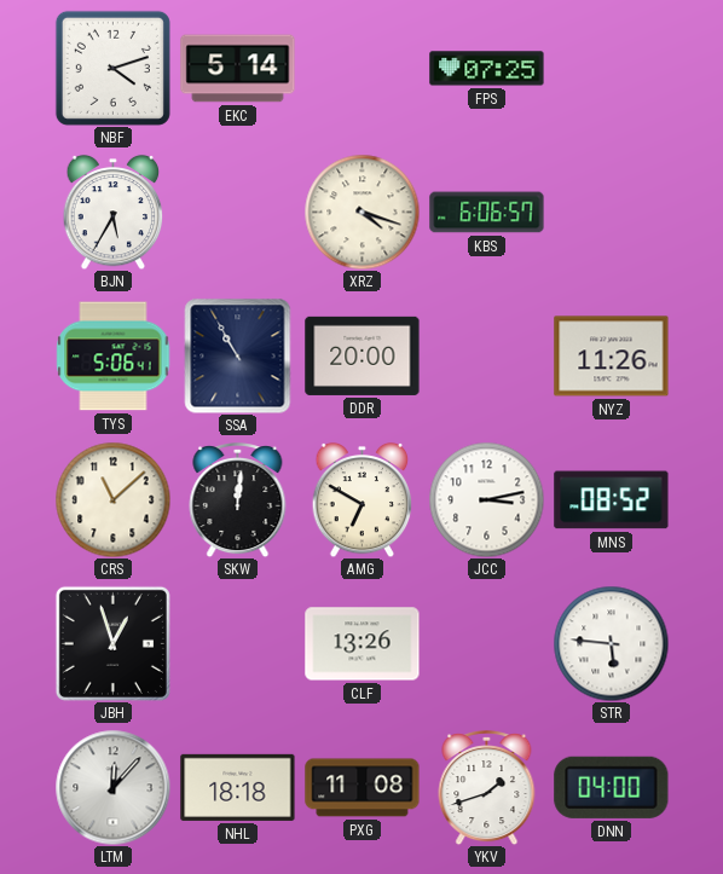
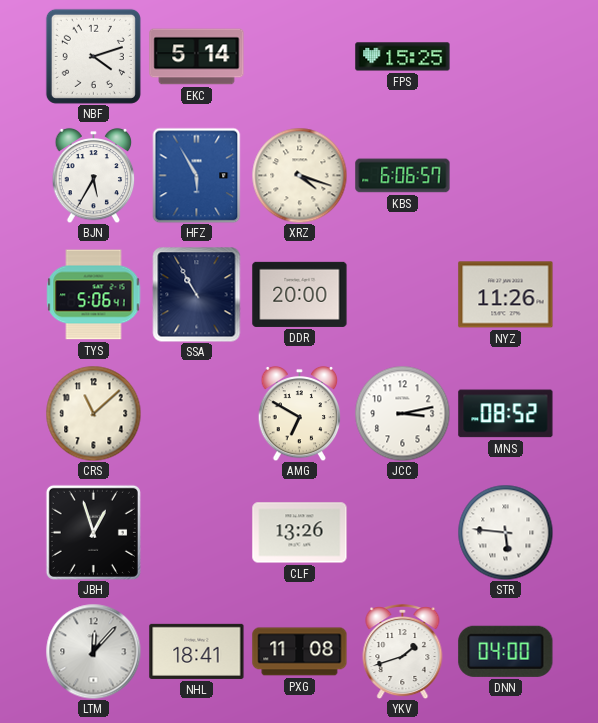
FPS: 07:25 -> 15:25 (403, 57)
HFZ: none -> 5:55 (197, 175)
SKW: 12:01 -> none (238, 500)
NHL: 18:18 -> 18:41 (197, 651)
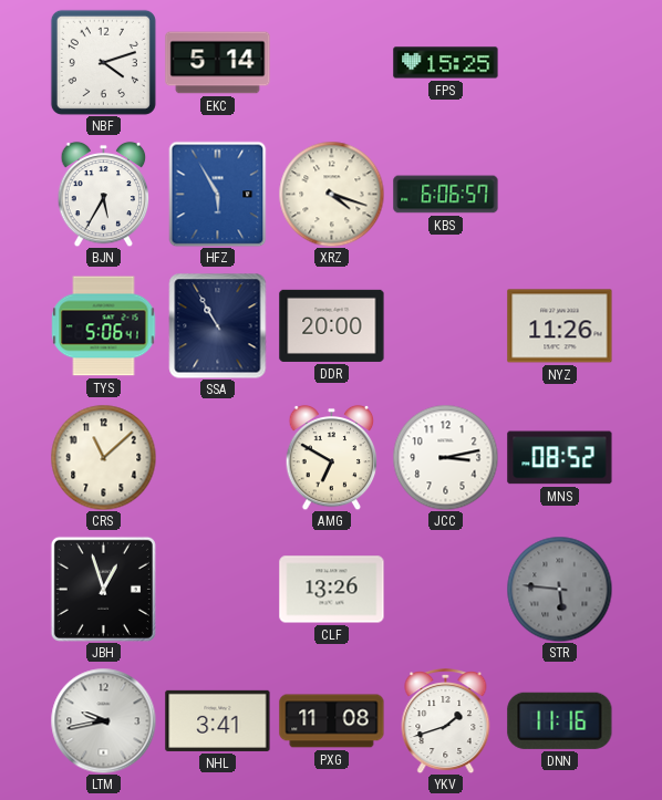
STR dial: white -> grey (559, 589)
LTM: 12:07 -> 9:43 (103, 720)
NHL: 18:41 -> 3:41 (218, 720)
DNN: 04:00 -> 11:16 (560, 720)
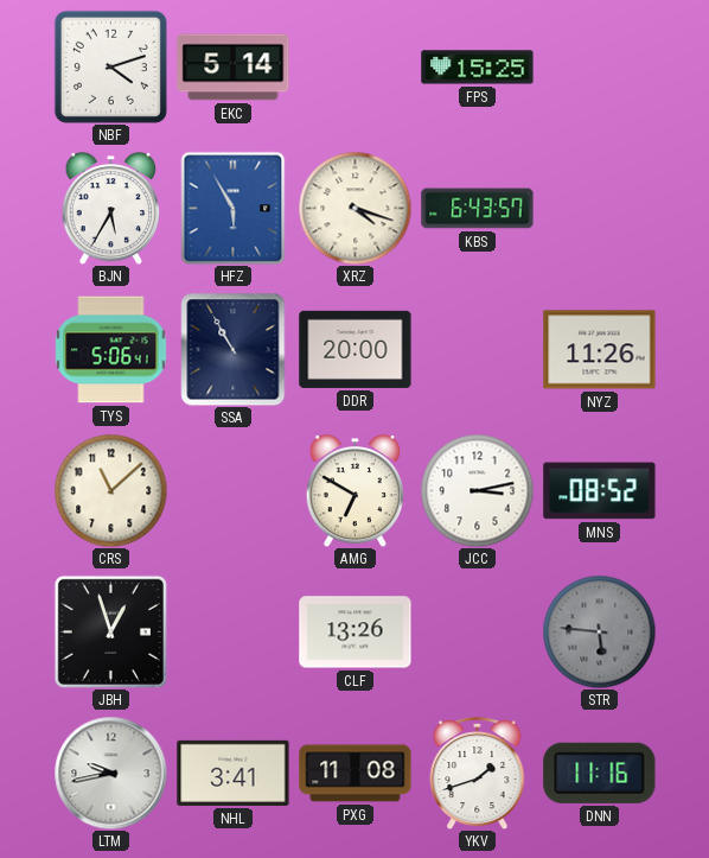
KBS: 6:06 -> 6:43 (478, 209)
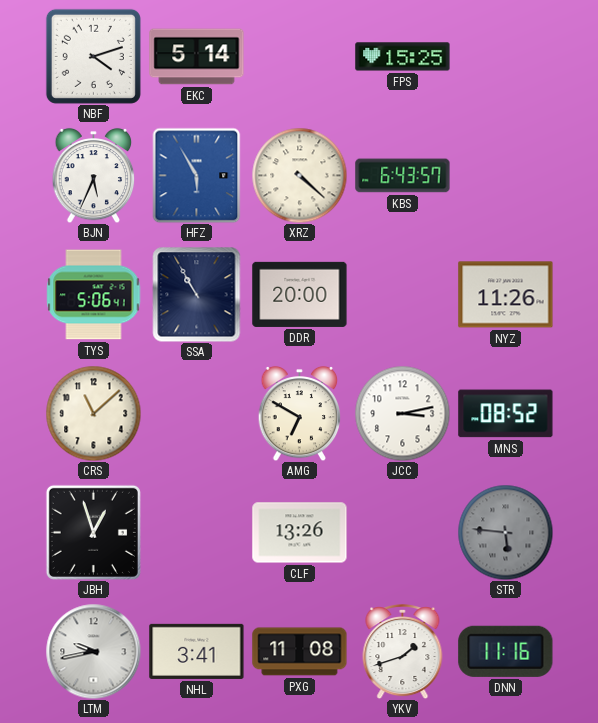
BJN: 5:35 -> 5:34 (94, 175)
XRZ: 4:18 -> 4:22 (299, 175)
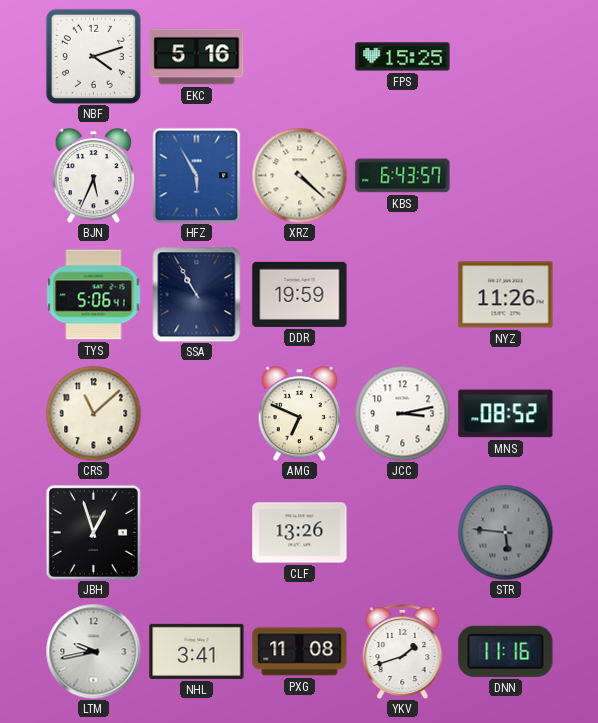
EKC: 5:14 -> 5:16 (197, 57)
DDR: 20:00 -> 19:59 (300, 294)
AMG: 6:50 -> 6:49 (300, 413)
